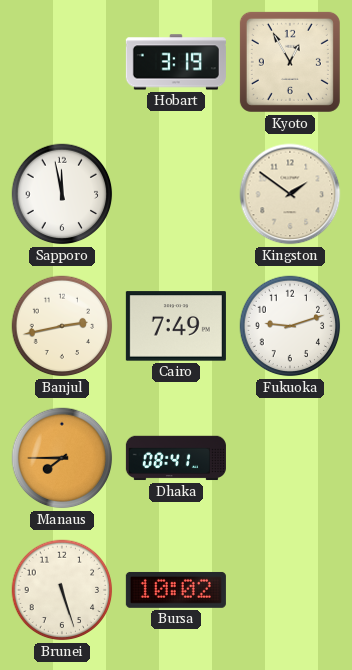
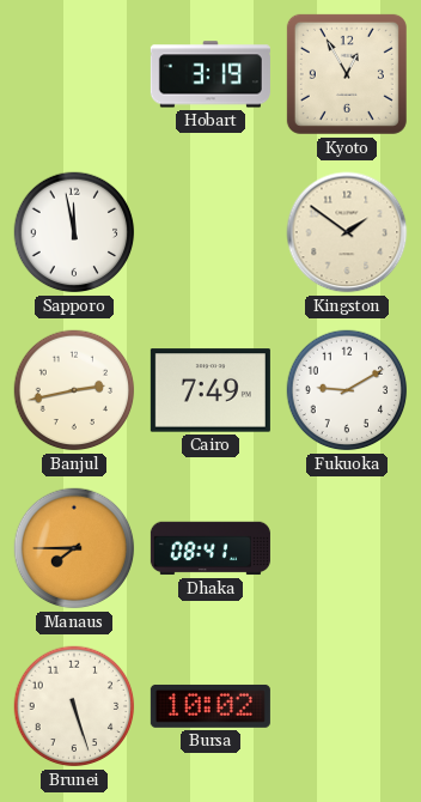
Fukuoka: 9:12 -> 9:10 (347, 390)
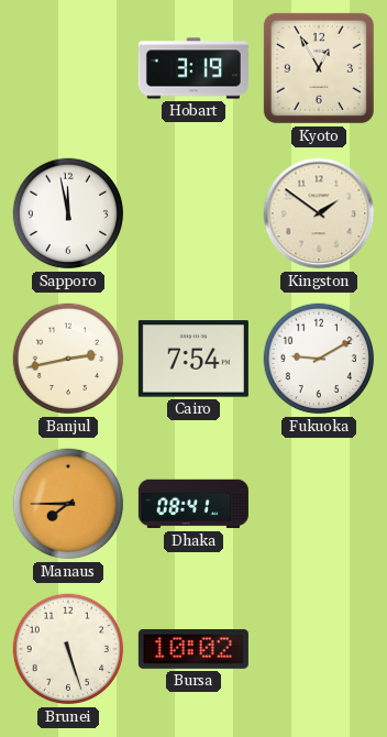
Cairo: 7:49 -> 7:54 (193, 359)
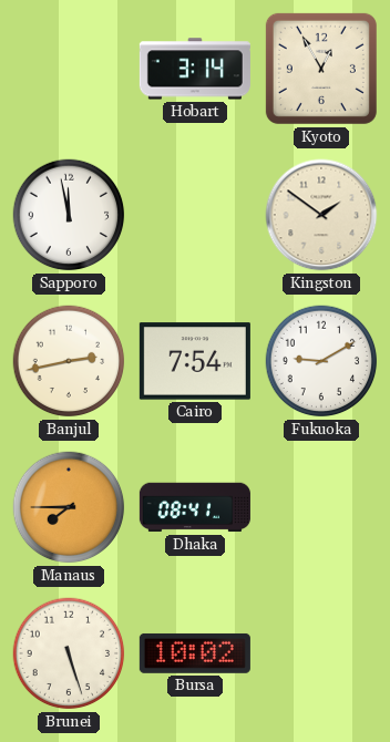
Hobart: 3:19 -> 3:14 (195, 69)
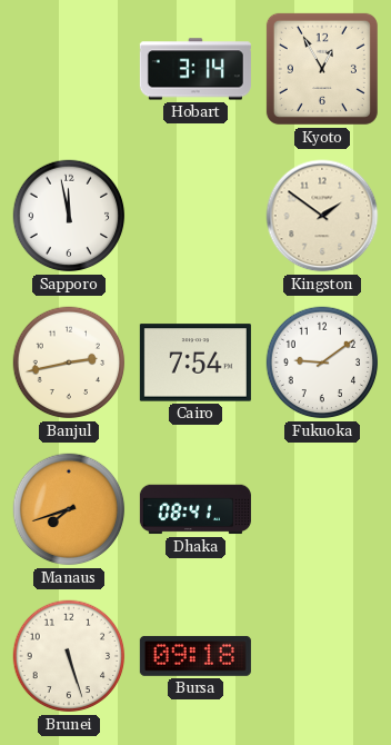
Fukuoka: 9:10 -> 9:09 (322, 362)
Manaus: 7:45 -> 7:42 (69, 509)
Bursa: 10:02 -> 09:18 (195, 656)
